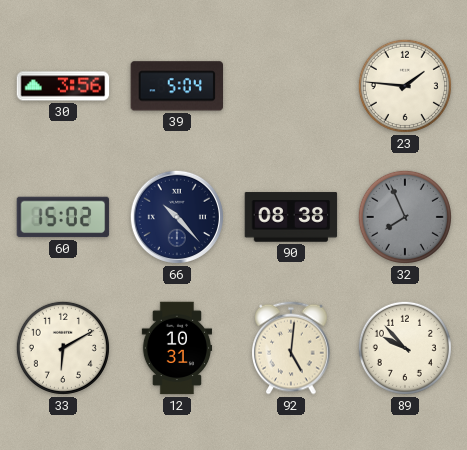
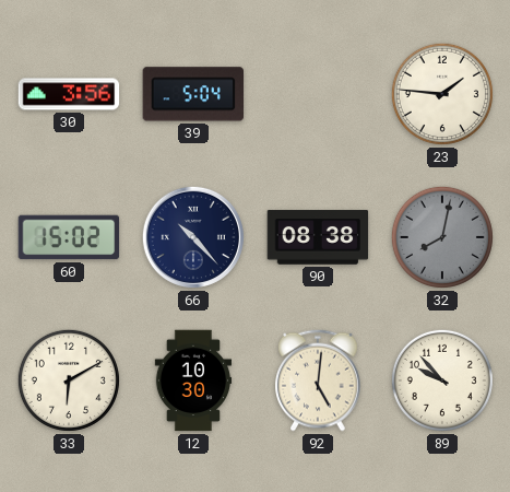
32: 7:56 -> 8:02 (442, 237)
12: 10:31 -> 10:30 (193, 380)
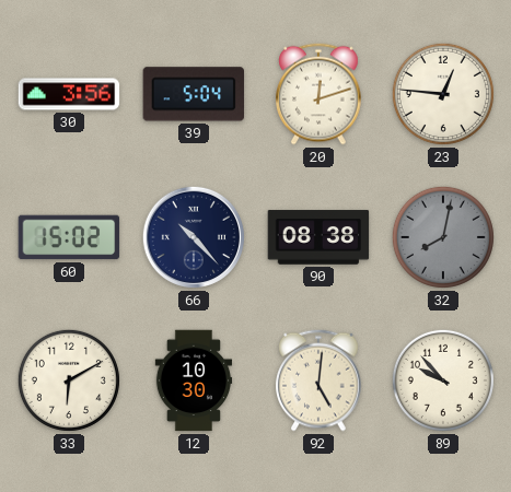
20: none -> 12:12 (320, 94)
23: 1:46 -> 12:46 (443, 94)
